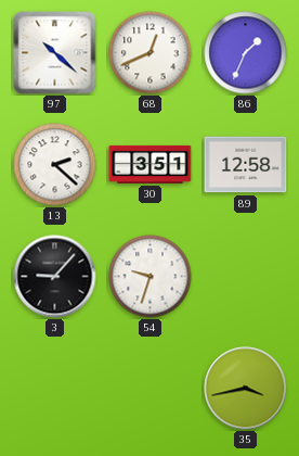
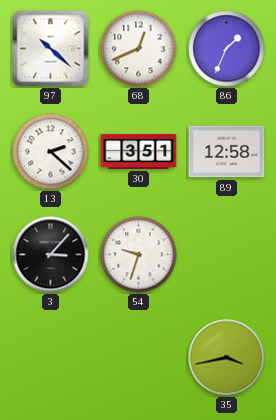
3: 9:07 -> 3:07 (51, 255)
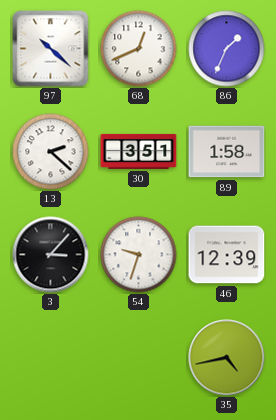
89: 12:58 -> 1:58 (227, 152)
46: none -> 12:39 (227, 255)
35: 3:43 -> 4:43 (227, 358)
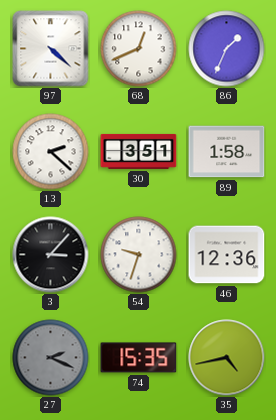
97: 10:22 -> 4:22 (51, 49)
46: 12:39 -> 12:36 (227, 255)
27: none -> 2:19 (51, 358)
74: none -> 15:35 (139, 358)
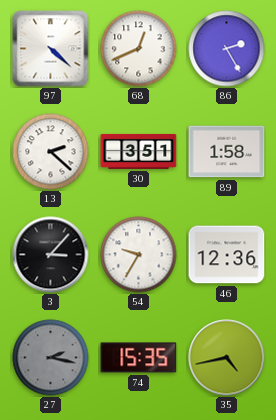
86: 1:34 -> 2:25 (227, 49)
54: 9:33 -> 9:35 (139, 255)
27: 2:19 -> 2:17 (51, 358)
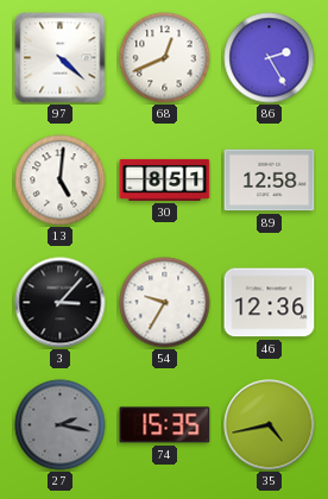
13: 2:22 -> 5:01 (61, 181)
30: 3:51 -> 8:51 (165, 179)
89: 1:58 -> 12:58 (270, 181)
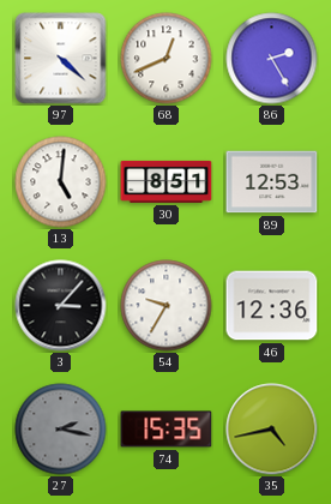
89: 12:58 -> 12:53 (272, 182)
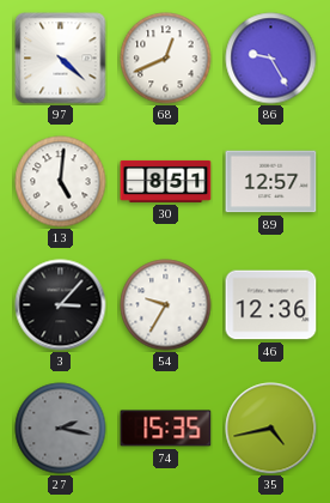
86: 2:25 -> 9:25 (271, 59)
89: 12:53 -> 12:57 (271, 182)
